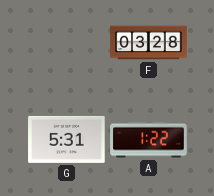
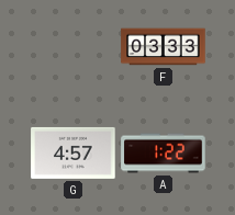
F: 03:28 -> 03:33 (164, 47)
G: 5:31 -> 4:57 (74, 152)
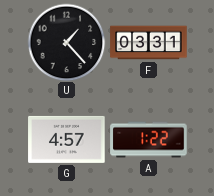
U: none -> 1:23 (66, 42)
F: 03:33 -> 03:31 (149, 43)
